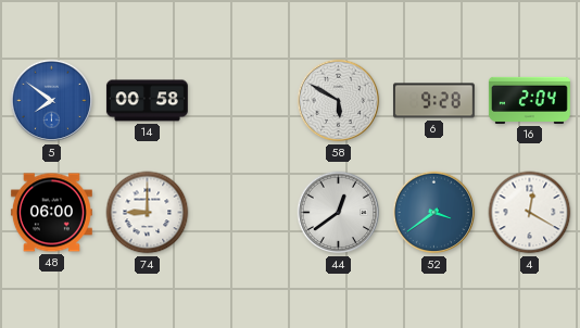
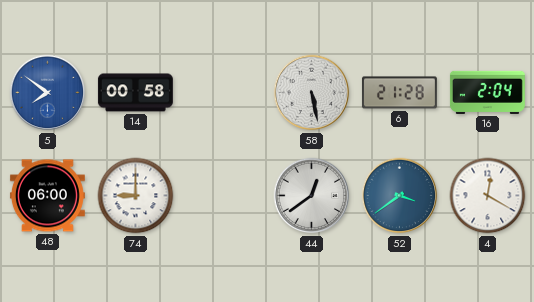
58: 5:50 -> 5:28 (312, 93)
6: 9:28 -> 21:28 (399, 93)
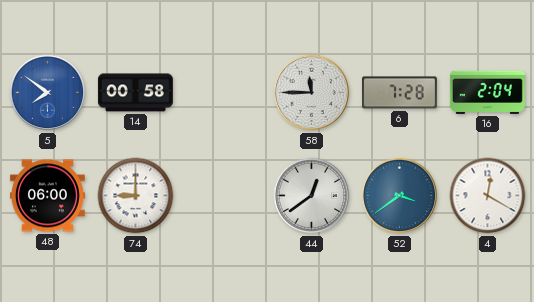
58: 5:28 -> 11:45 (312, 93)
6: 21:28 -> 7:28 (399, 93)
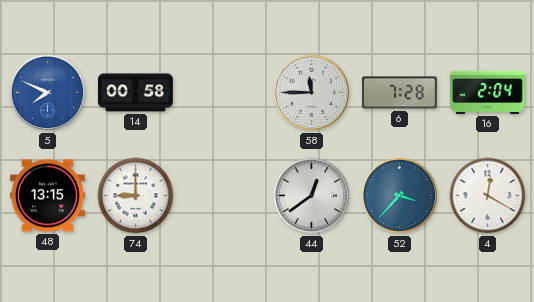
5: 7:51 -> 7:49 (48, 93)
48: 06:00 -> 13:15 (47, 196)
52: 3:39 -> 3:37 (400, 196)
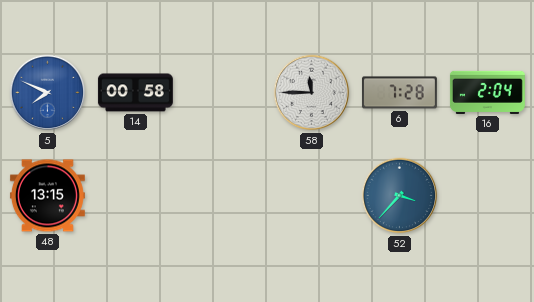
74: 9:00 -> none (136, 196)
44: 12:39 -> none (312, 196)
4: 12:20 -> none (488, 196)
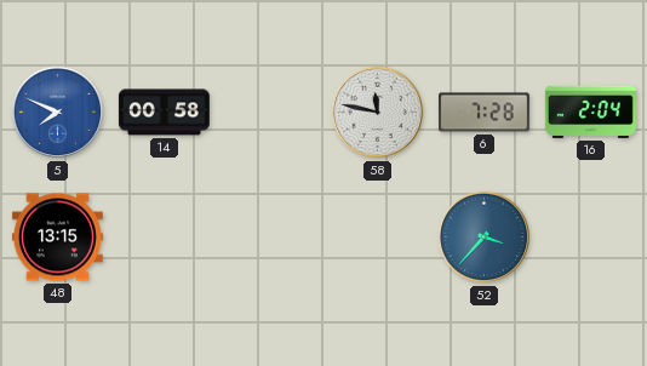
58: 11:45 -> 11:47 (378, 113)
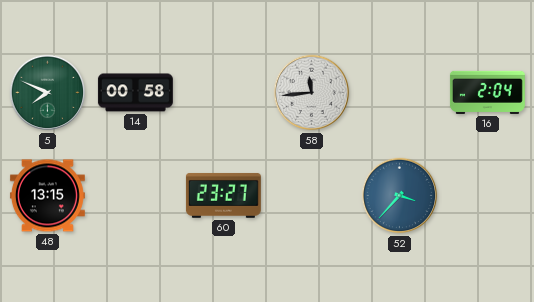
5 dial: blue -> green (48, 93)
58: 11:47 -> 11:44 (312, 93)
6: 7:28 -> none (483, 113)
60: none -> 23:27 (223, 195)
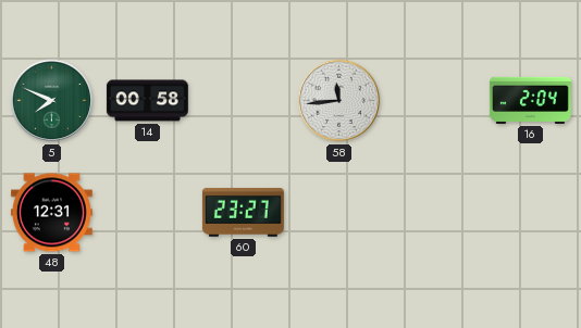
48: 13:15 -> 12:31 (51, 213)
52: 3:37 -> none (400, 196)
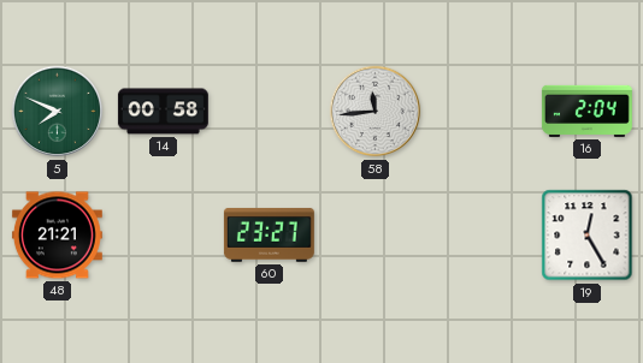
48: 12:31 -> 21:21 (57, 236)
19: none -> 12:25 (588, 236)
